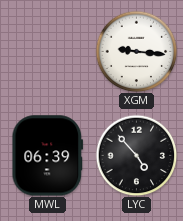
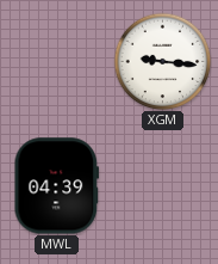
MWL: 06:39 -> 04:39 (57, 186)
LYC: 4:53 -> none (136, 155)
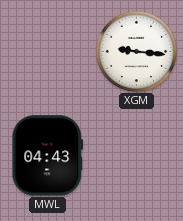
MWL: 04:39 -> 04:43 (48, 156)
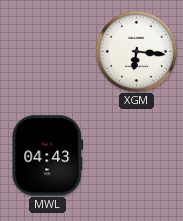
XGM: 9:16 -> 6:16 (136, 51)
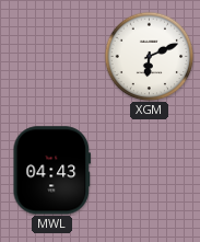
XGM: 6:16 -> 6:11 (149, 56)
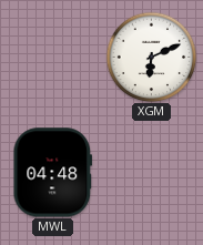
MWL: 04:43 -> 04:48 (53, 173)
